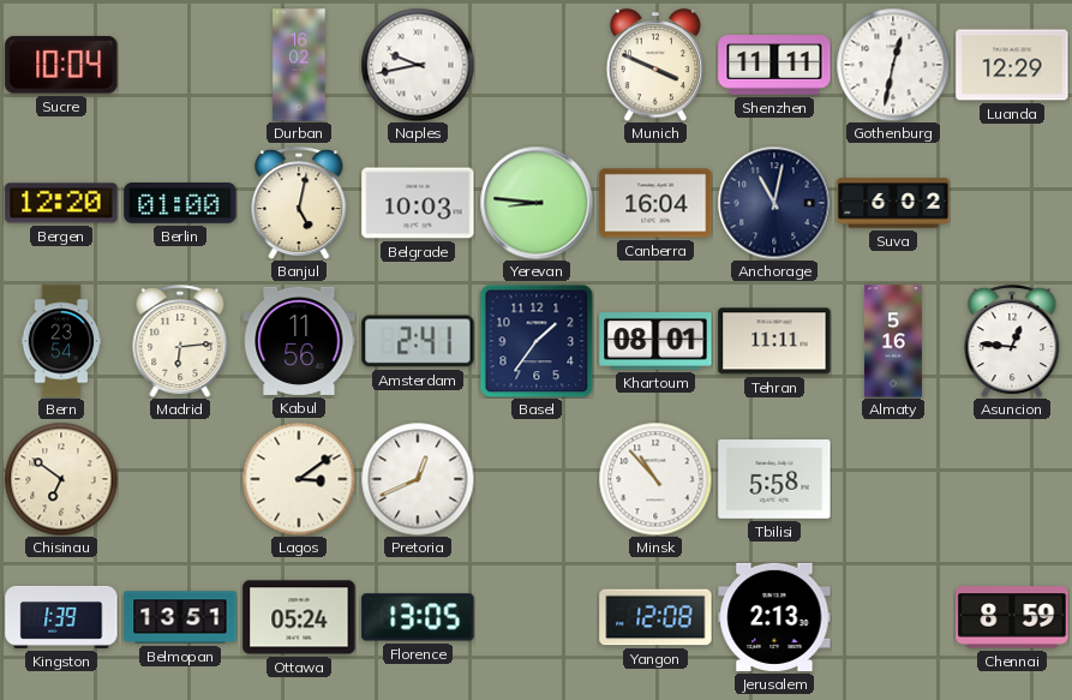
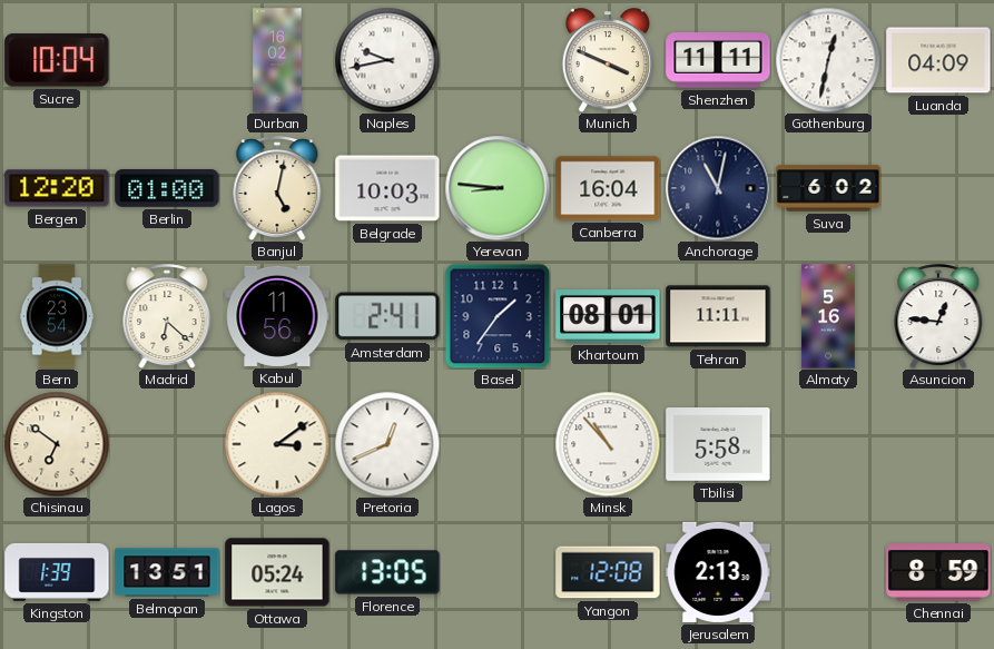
Luanda: 12:29 -> 04:09 (938, 60)
Madrid: 6:14 -> 6:22 (167, 316)
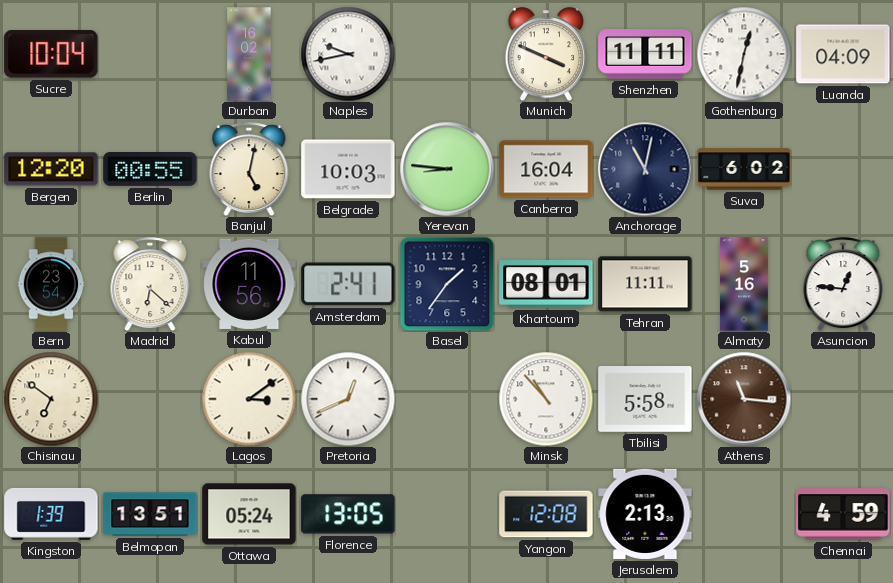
Berlin: 01:00 -> 00:55 (150, 170)
Athens: none -> 11:16 (744, 399)
Chennai: 8:59 -> 4:59 (843, 514)
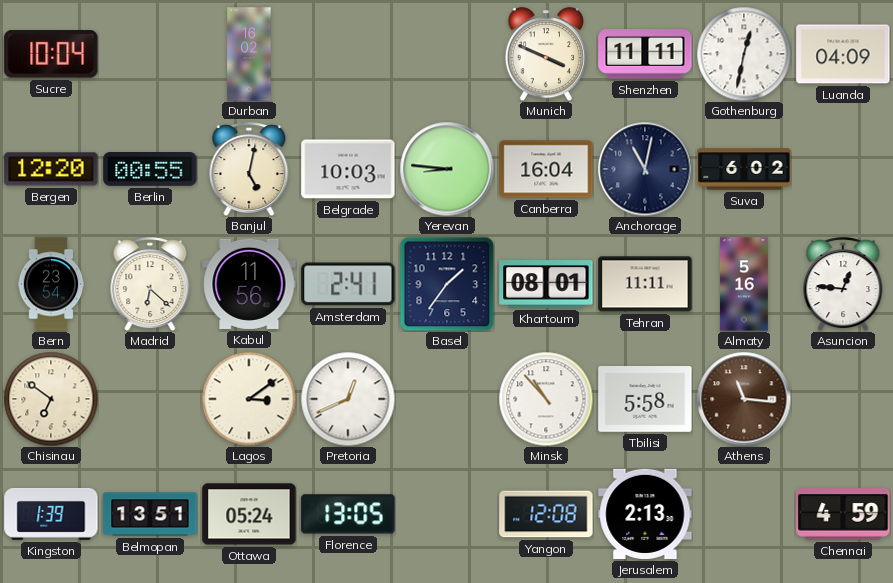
Naples: 9:43 -> none (348, 54)
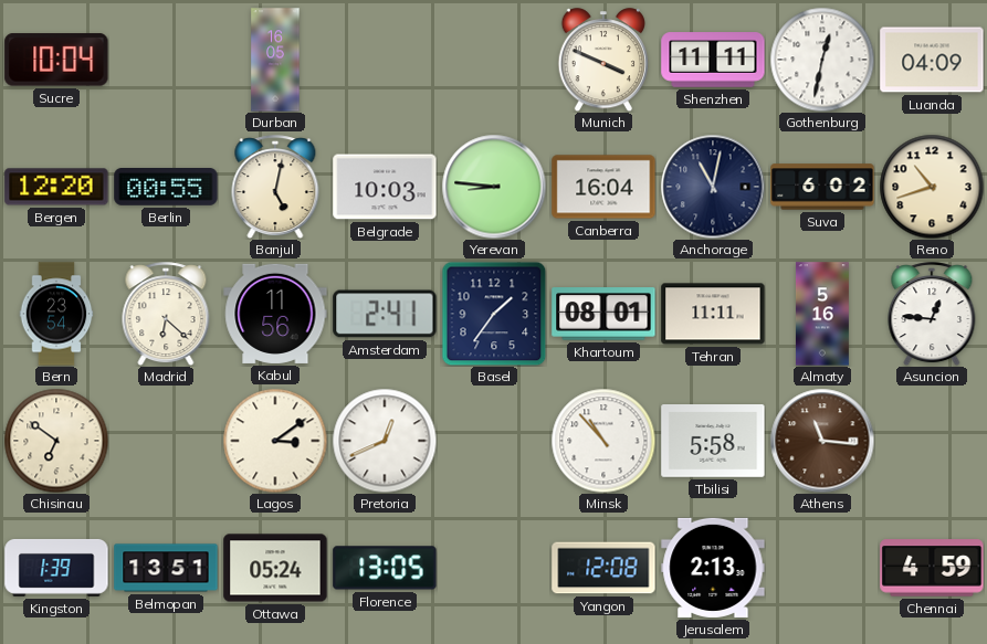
Durban: 16:02 -> 16:05 (275, 60)
Reno: none -> 10:42 (932, 187)
